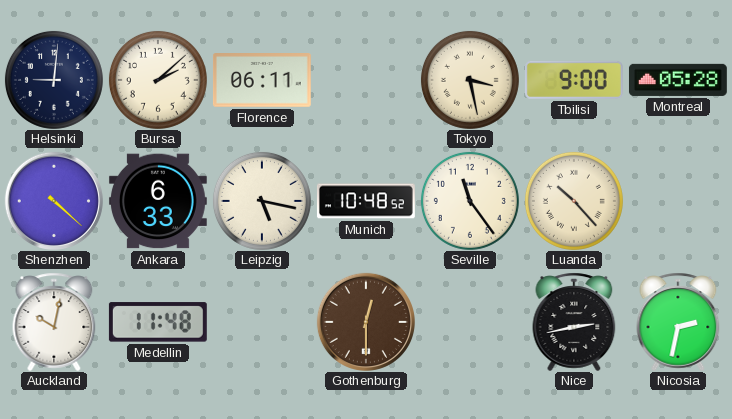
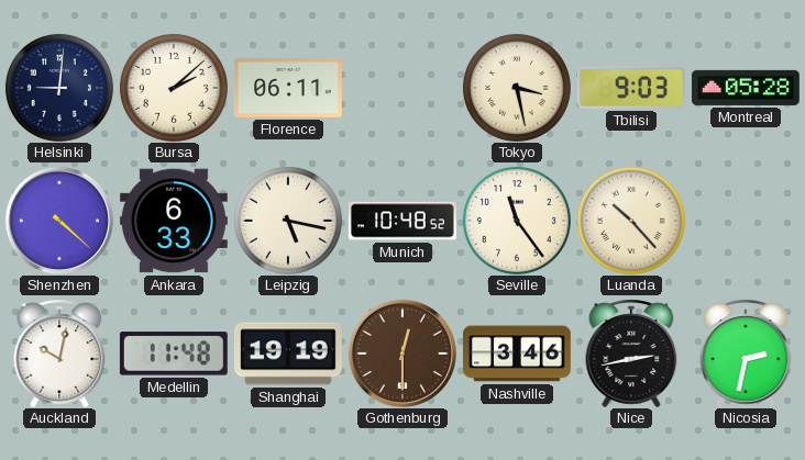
Tbilisi: 9:00 -> 9:03 (631, 88)
Shanghai: none -> 19:19 (288, 354)
Nashville: none -> 3:46 (517, 354)
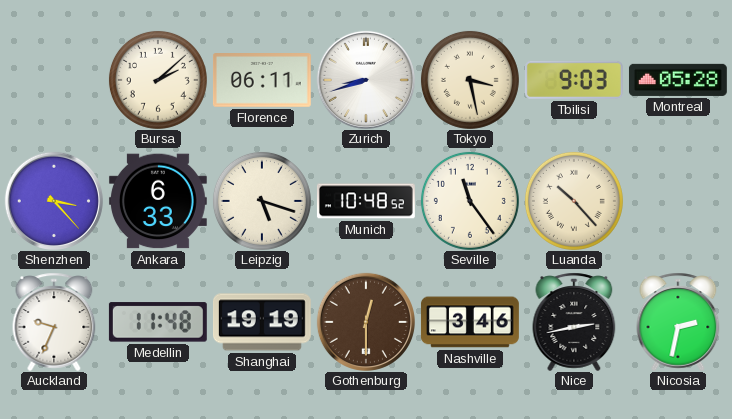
Helsinki: 9:01 -> none (59, 88)
Zurich: none -> 8:42 (366, 80)
Shenzhen: 4:22 -> 3:23 (54, 201)
Leipzig: 5:17 -> 5:18 (262, 201)
Auckland: 10:02 -> 9:34 (54, 322)
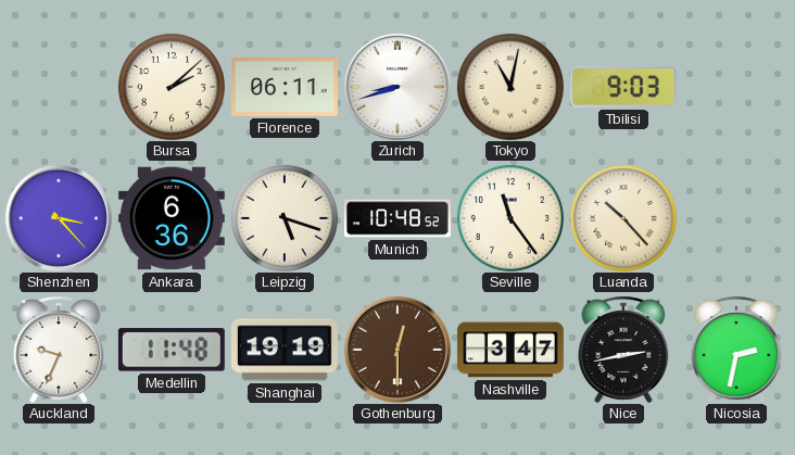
Tokyo: 3:28 -> 11:02 (510, 87)
Montreal: 05:28 -> none (678, 80)
Ankara: 6:33 -> 6:36 (172, 218)
Nashville: 3:46 -> 3:47 (510, 350)
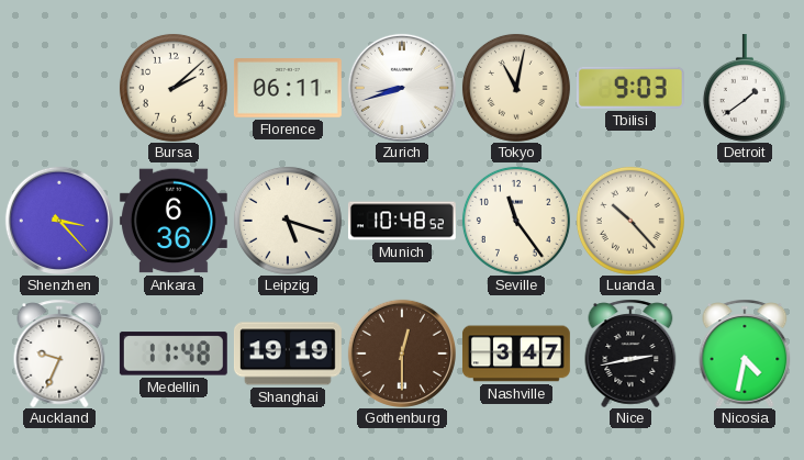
Detroit: none -> 1:39 (745, 88)
Nicosia: 2:32 -> 4:32 (745, 354)
